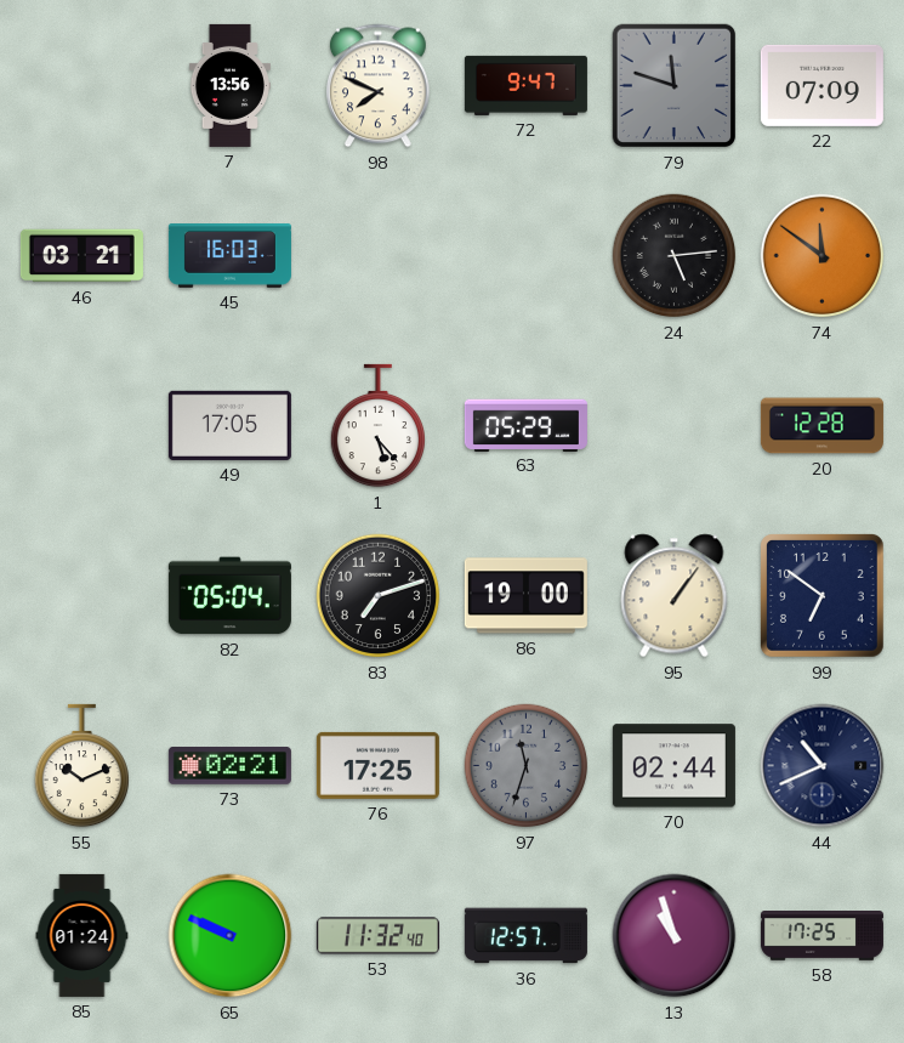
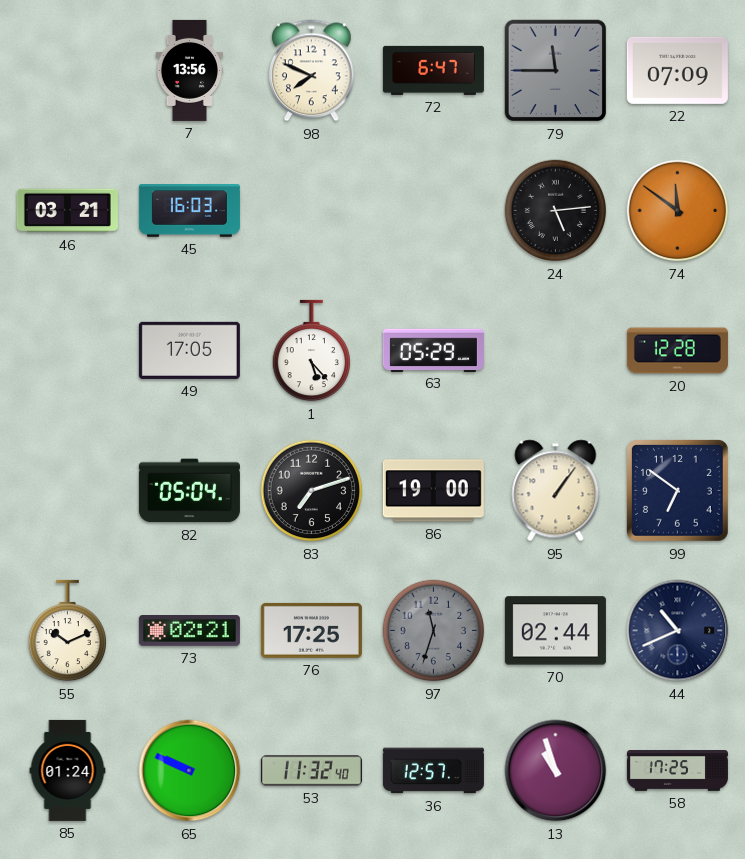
72: 9:47 -> 6:47 (433, 70)
79: 11:48 -> 11:45 (556, 71)
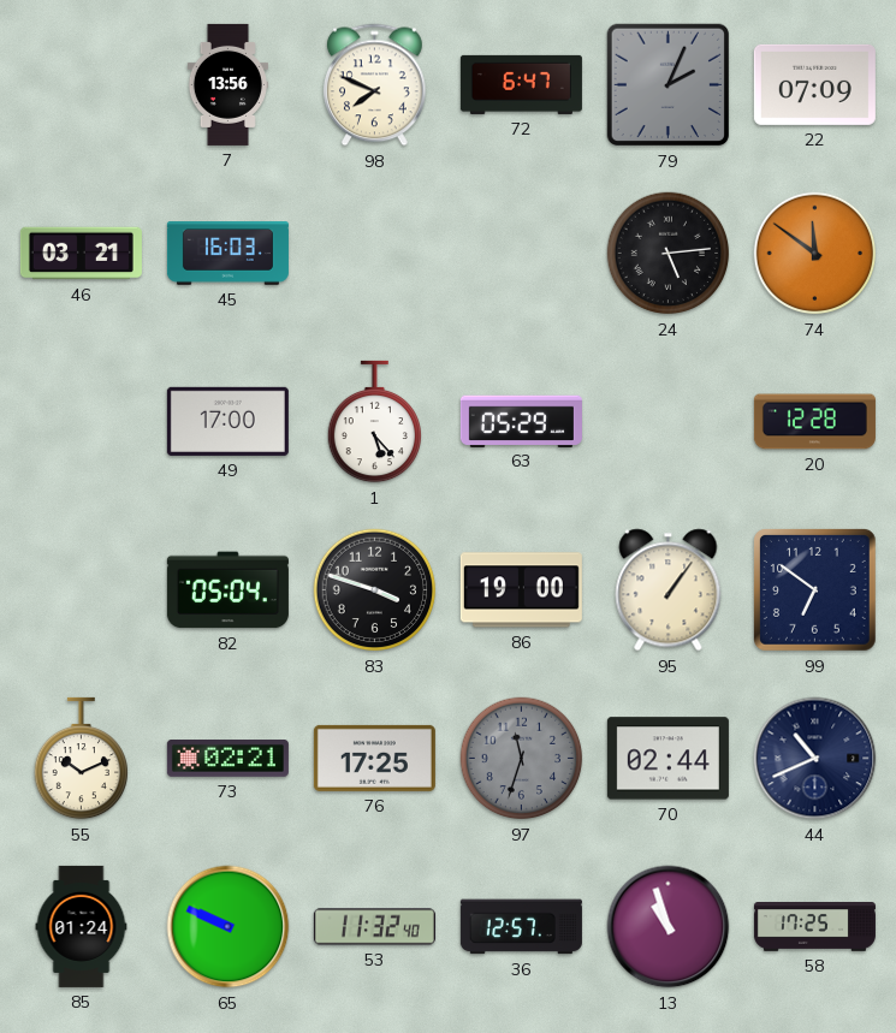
79: 11:45 -> 2:04 (669, 85)
49: 17:05 -> 17:00 (227, 421)
83: 7:12 -> 3:48 (375, 590)
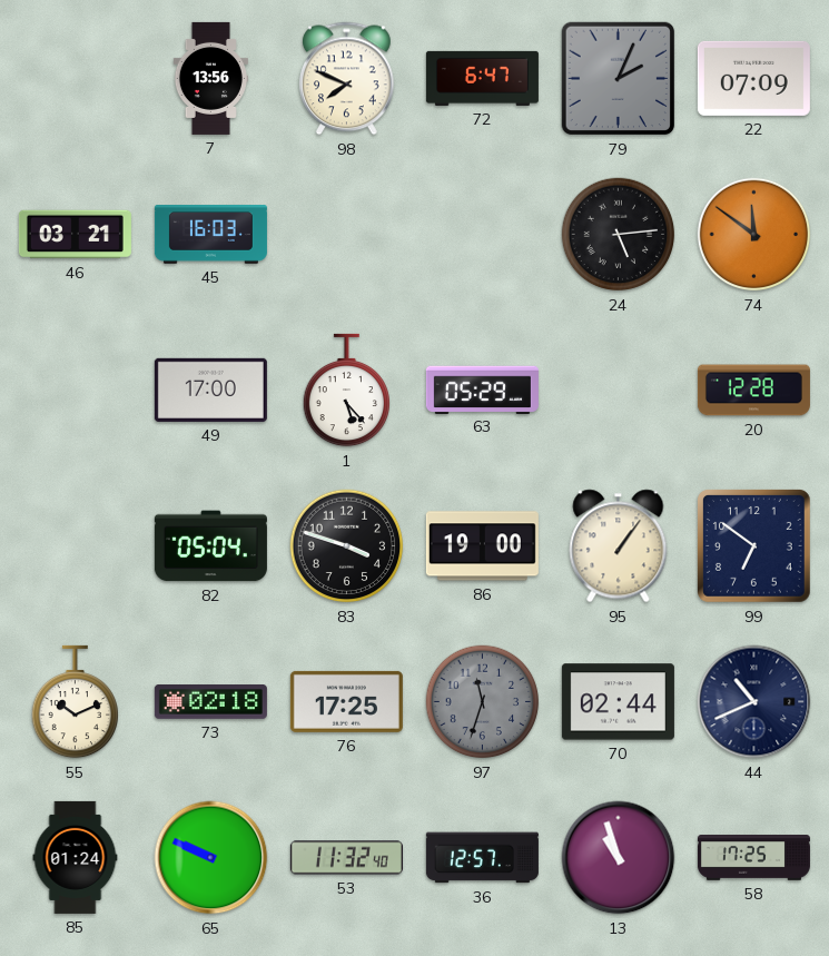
73: 02:21 -> 02:18 (210, 702)
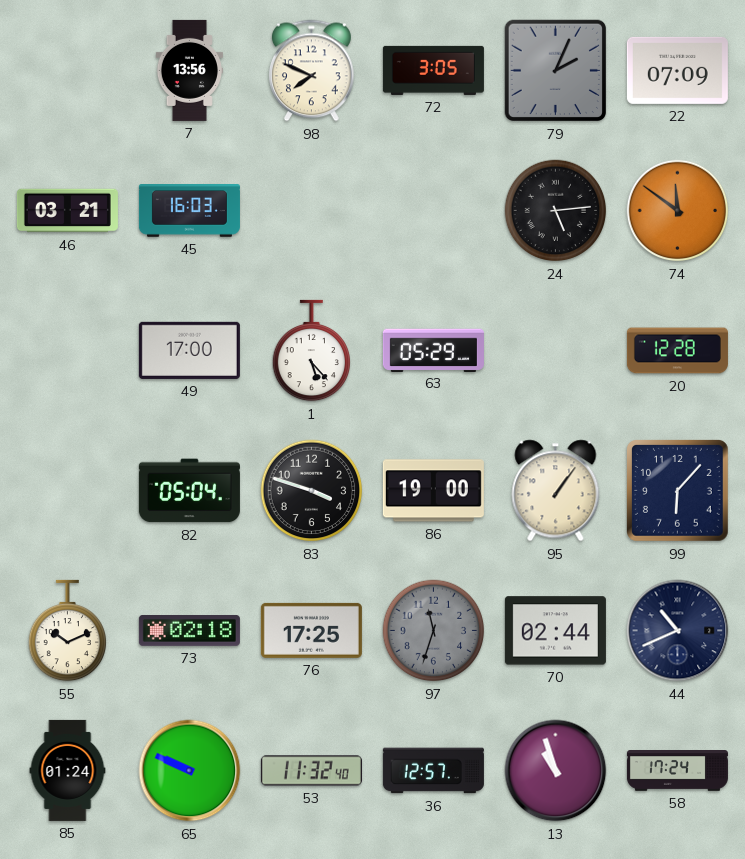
72: 6:47 -> 3:05 (433, 70)
99: 6:51 -> 6:07 (678, 491)
58: 17:25 -> 17:24 (677, 771)
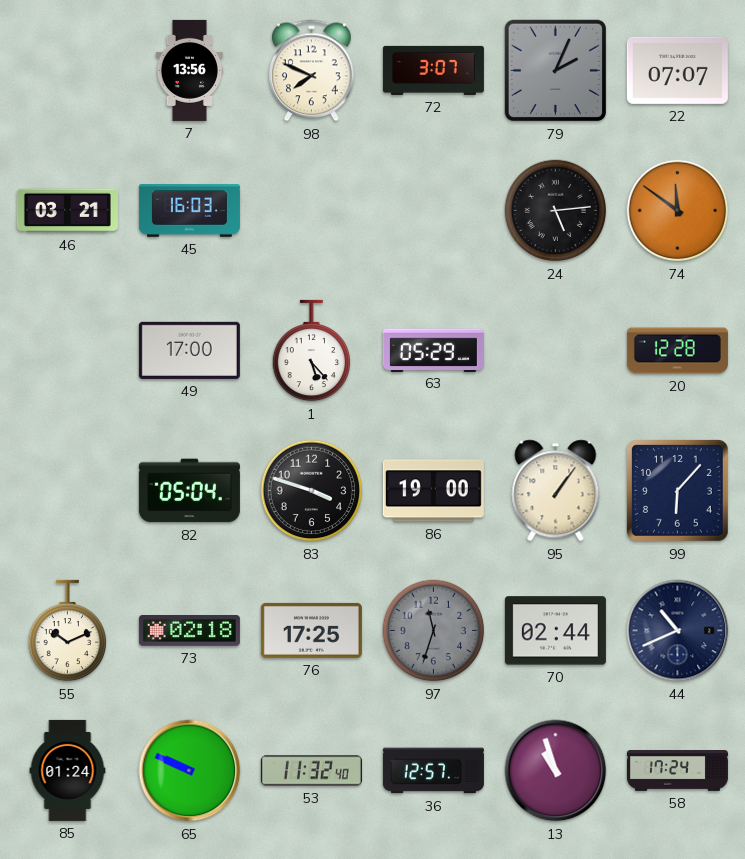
72: 3:05 -> 3:07 (433, 70)
22: 07:09 -> 07:07 (677, 70)
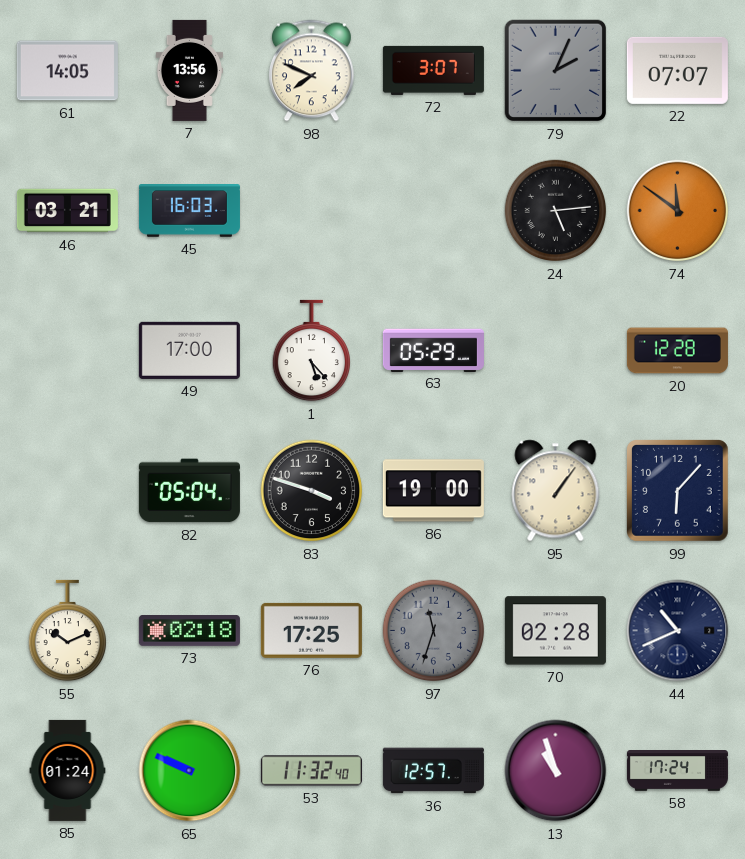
61: none -> 14:05 (67, 71)
70: 02:44 -> 02:28 (555, 631)
